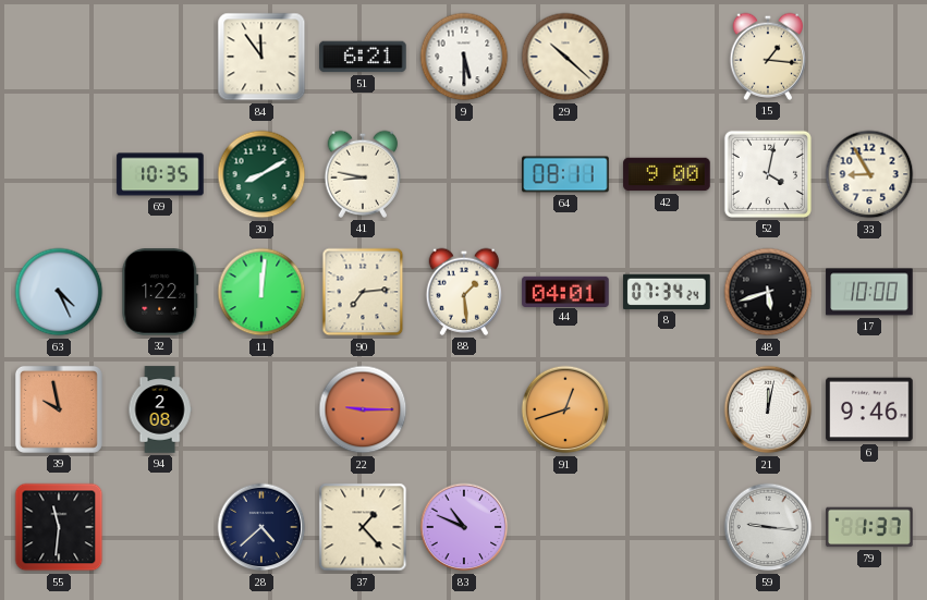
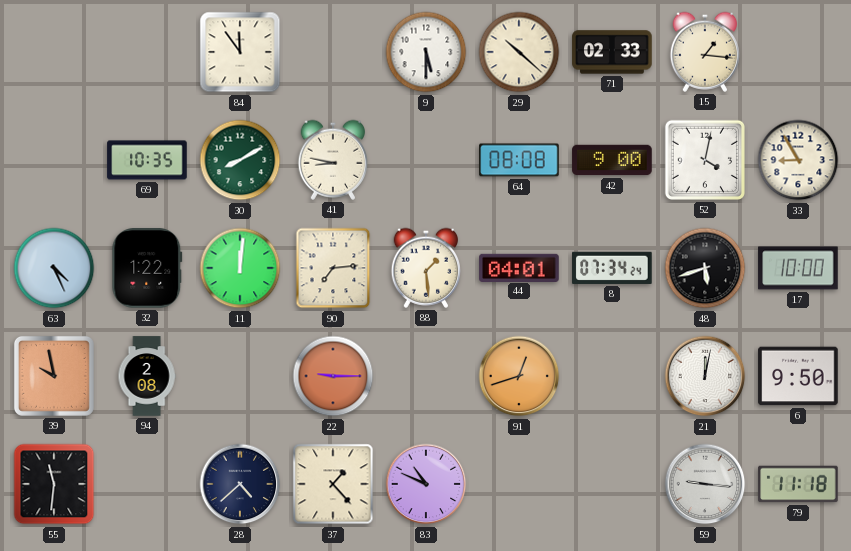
51: 6:21 -> none (363, 57)
71: none -> 02:33 (612, 52)
64: 08:11 -> 08:08 (519, 160)
6: 9:46 -> 9:50 (798, 376)
79: 1:37 -> 11:18 (798, 484)
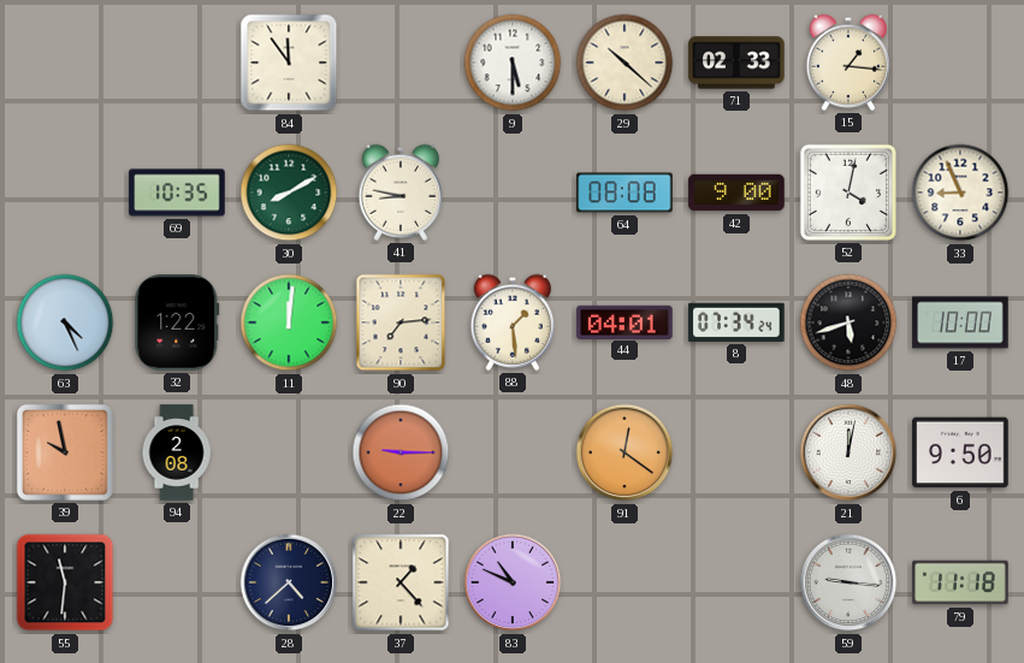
33: 8:55 -> 8:56 (960, 193)
91: 12:42 -> 12:21 (625, 452)
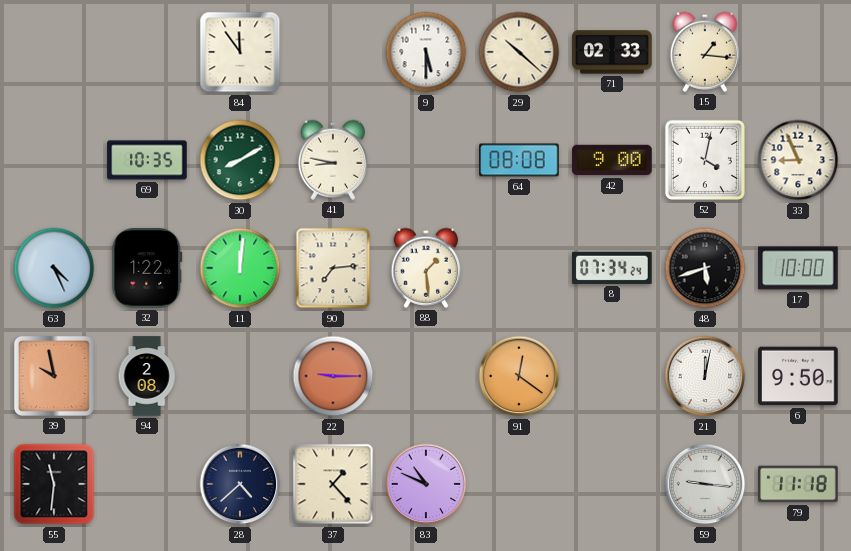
44: 04:01 -> none (625, 321)
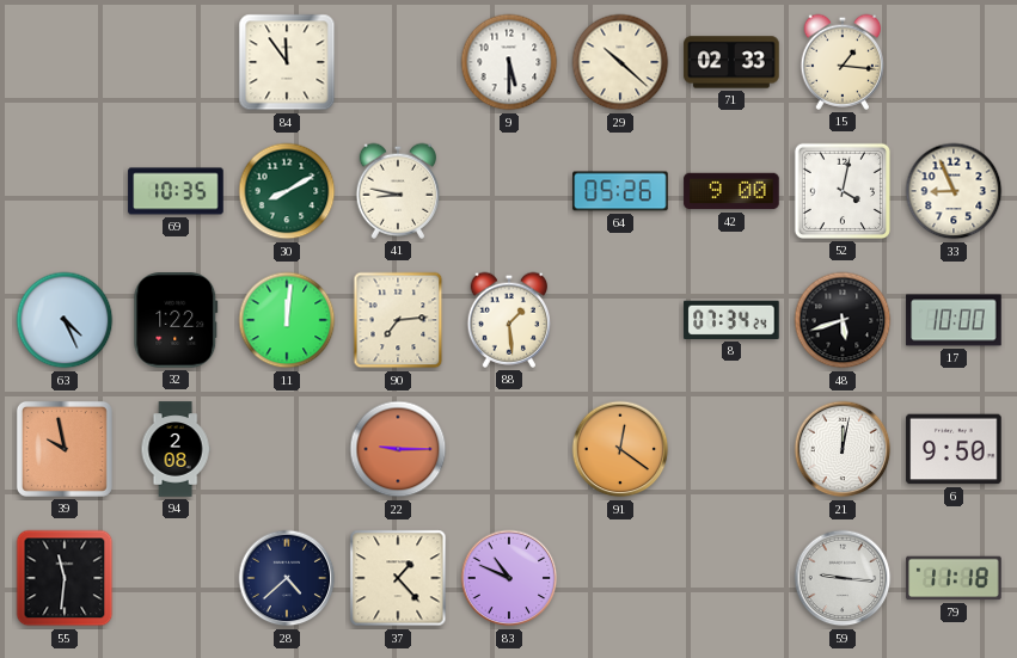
64: 08:08 -> 05:26 (620, 191)
